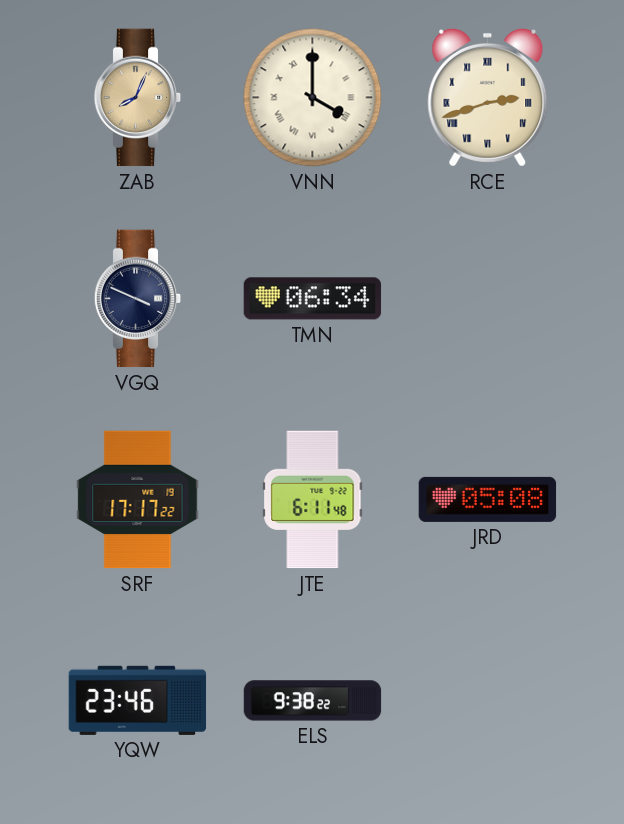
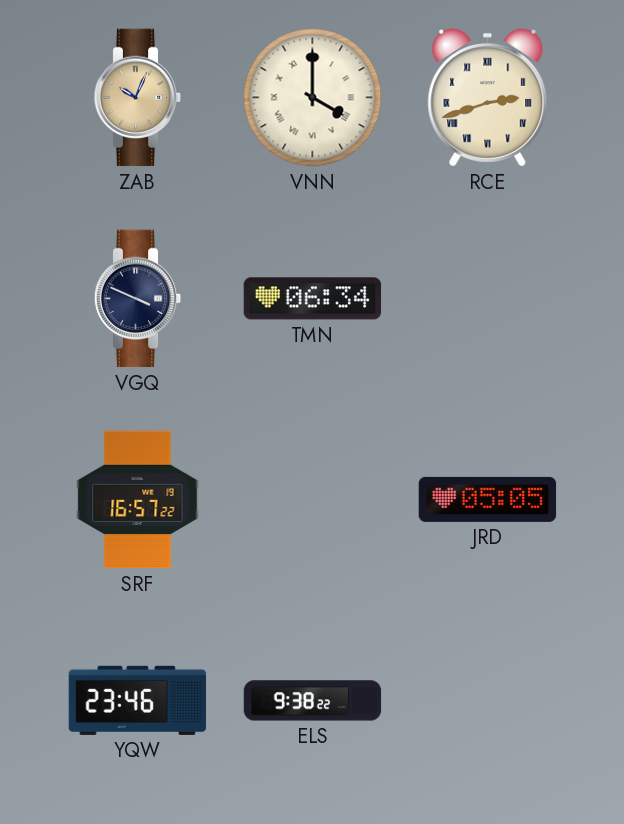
ZAB: 8:04 -> 10:04 (138, 98)
SRF: 17:17 -> 16:57 (138, 500)
JTE: 6:11 -> none (313, 500)
JRD: 05:08 -> 05:05 (488, 499)
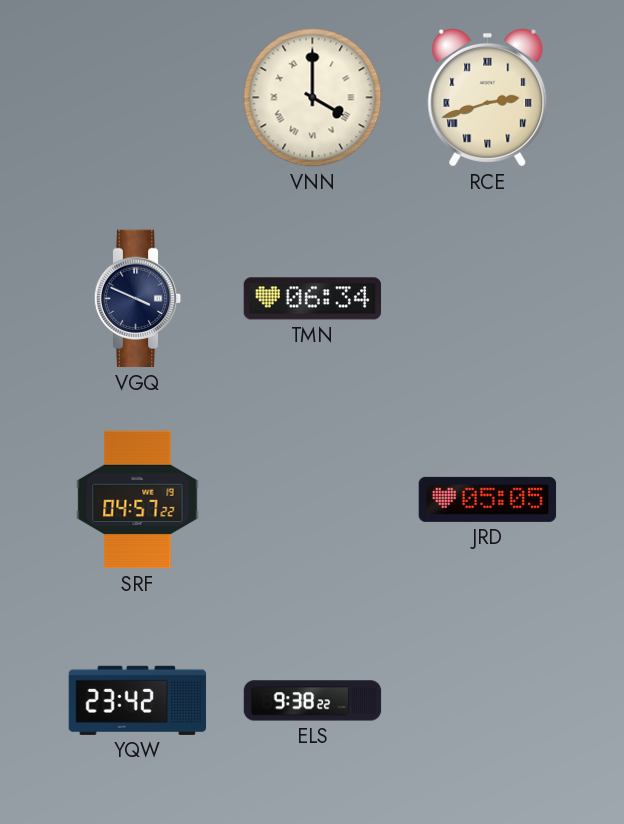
ZAB: 10:04 -> none (138, 98)
SRF: 16:57 -> 04:57 (138, 500)
YQW: 23:46 -> 23:42 (138, 700)
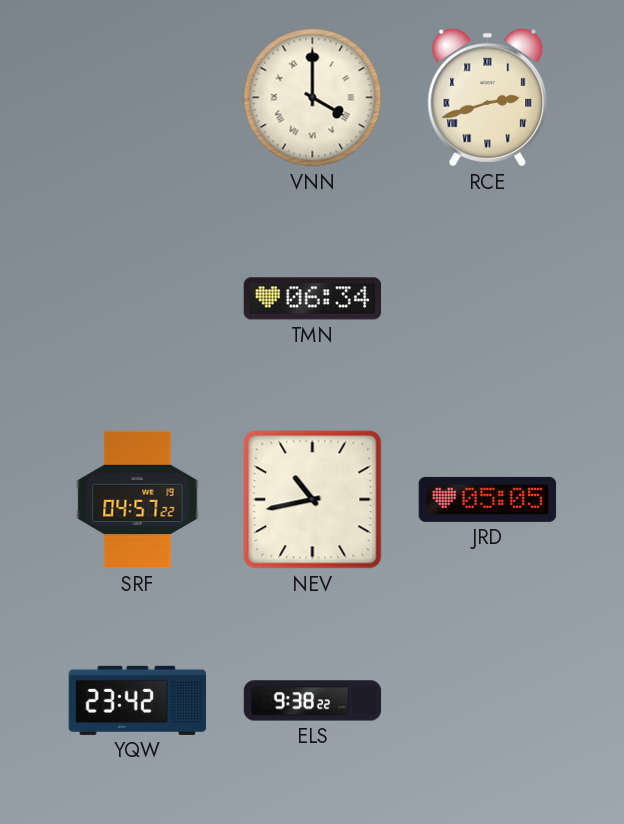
VGQ: 3:49 -> none (138, 299)
NEV: none -> 10:43 (313, 500)
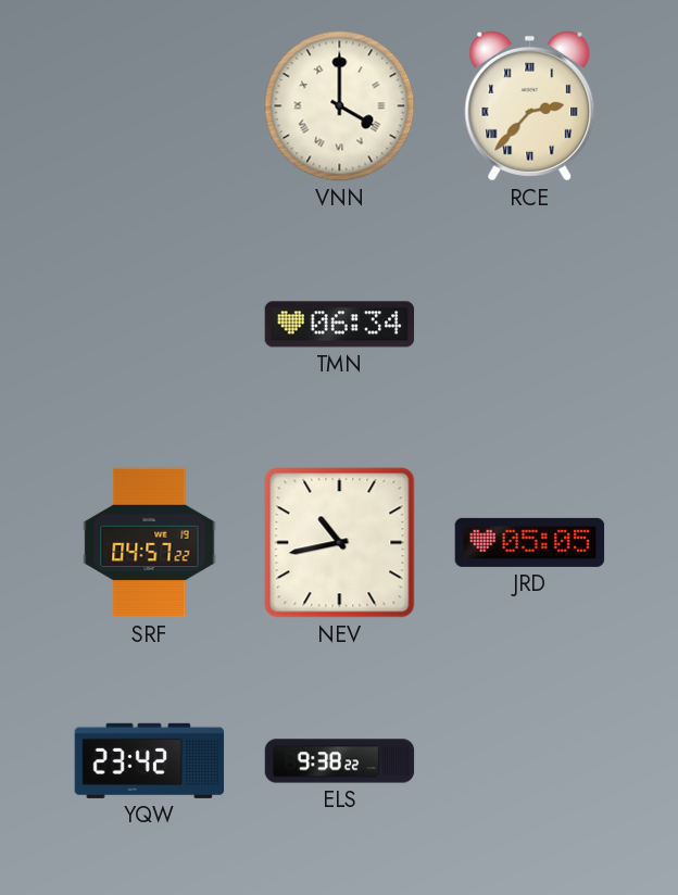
RCE: 2:42 -> 2:37 (530, 105)
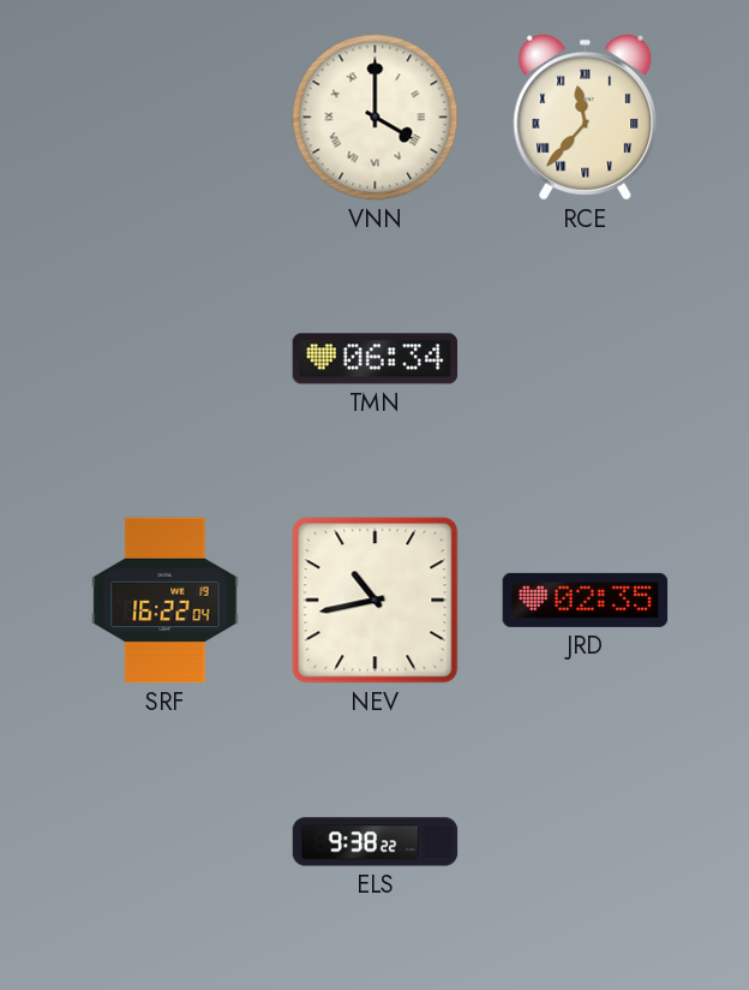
RCE: 2:37 -> 11:37 (586, 117)
SRF: 04:57 -> 16:22 (166, 601)
JRD: 05:05 -> 02:35 (586, 600)
YQW: 23:42 -> none (150, 760)
